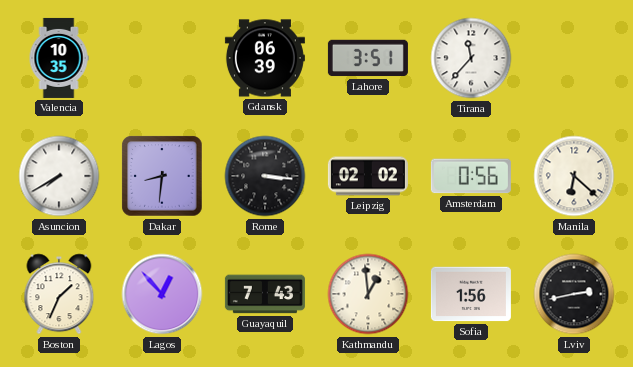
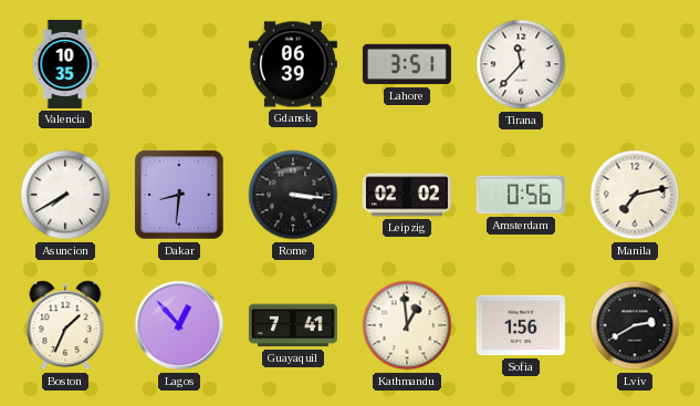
Manila: 6:22 -> 7:13 (635, 195)
Guayaquil: 7:43 -> 7:41 (293, 325)
Lviv: 2:43 -> 2:40 (635, 325)
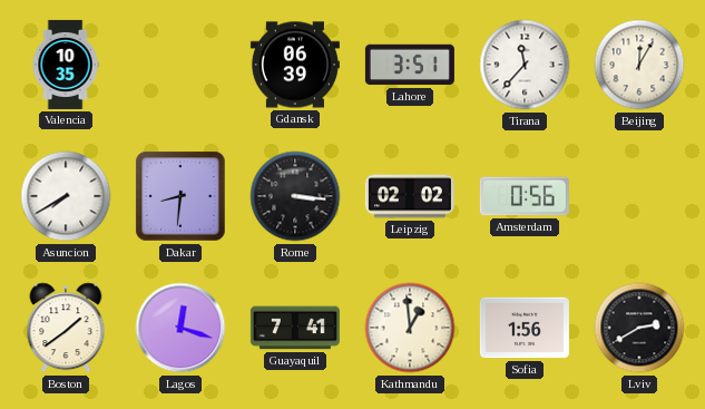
Beijing: none -> 12:05 (639, 65)
Manila: 7:13 -> none (635, 195)
Boston: 1:34 -> 1:39 (66, 328)
Lagos: 12:53 -> 12:18 (180, 328)
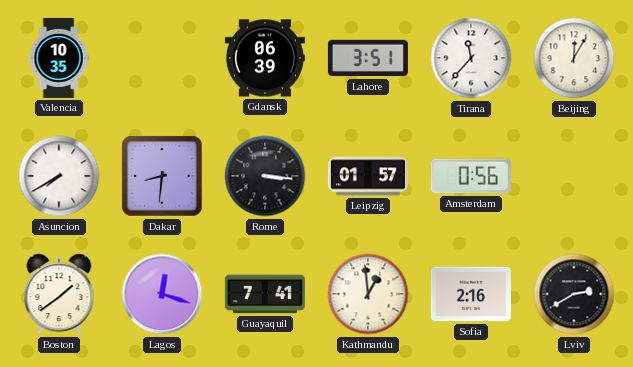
Leipzig: 02:02 -> 01:57 (368, 176)
Sofia: 1:56 -> 2:16 (471, 294)
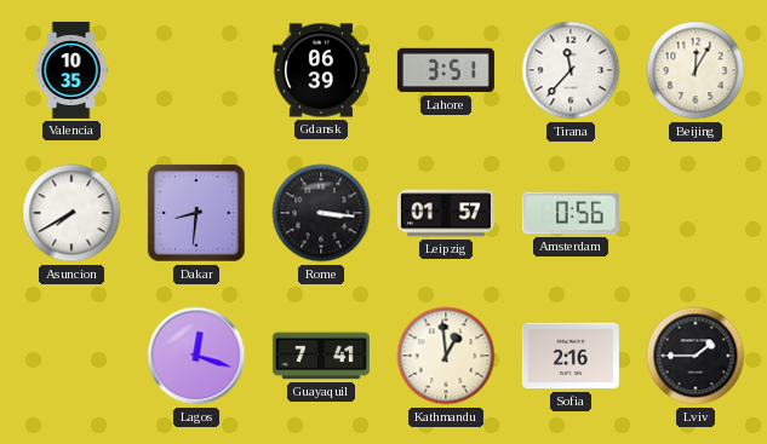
Boston: 1:39 -> none (59, 294)
Lviv: 2:40 -> 1:45 (696, 356)
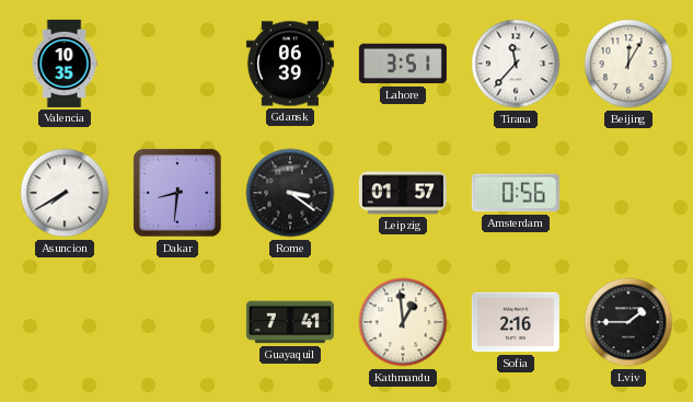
Rome: 3:16 -> 3:21 (290, 193)
Lagos: 12:18 -> none (196, 356)
